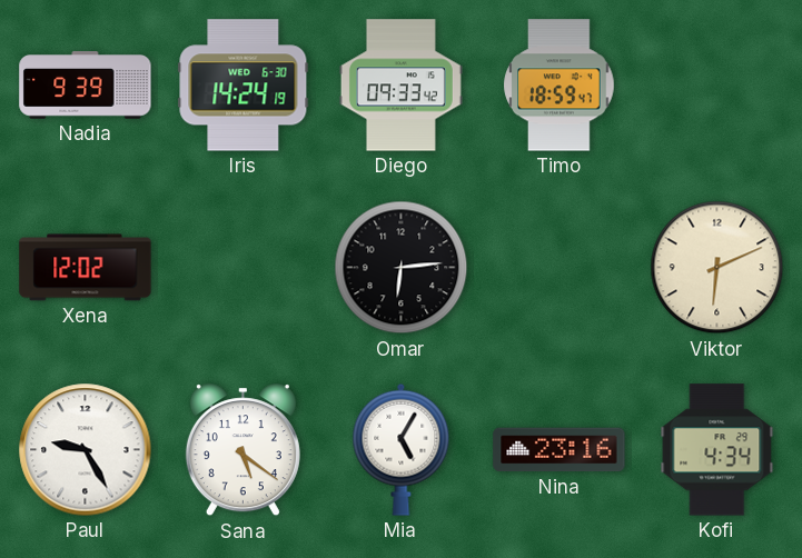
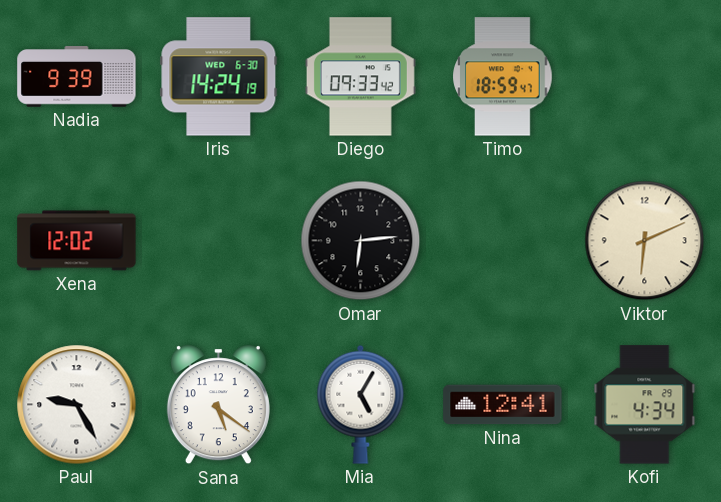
Nina: 23:16 -> 12:41 (503, 405)
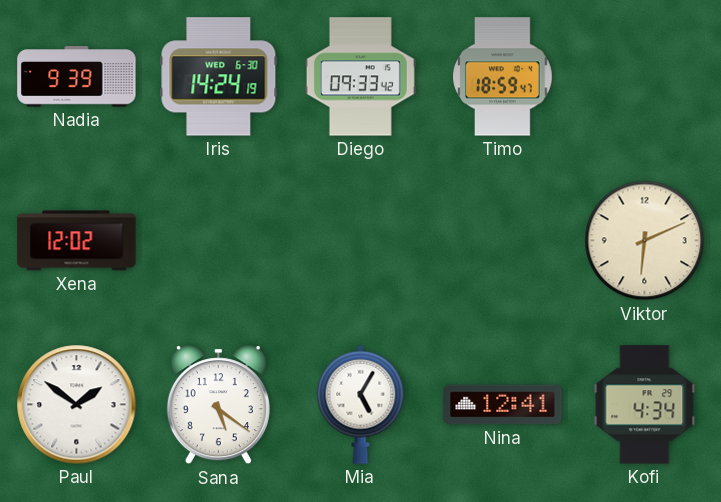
Omar: 6:14 -> none (361, 241)
Paul: 9:25 -> 1:51 (77, 405)
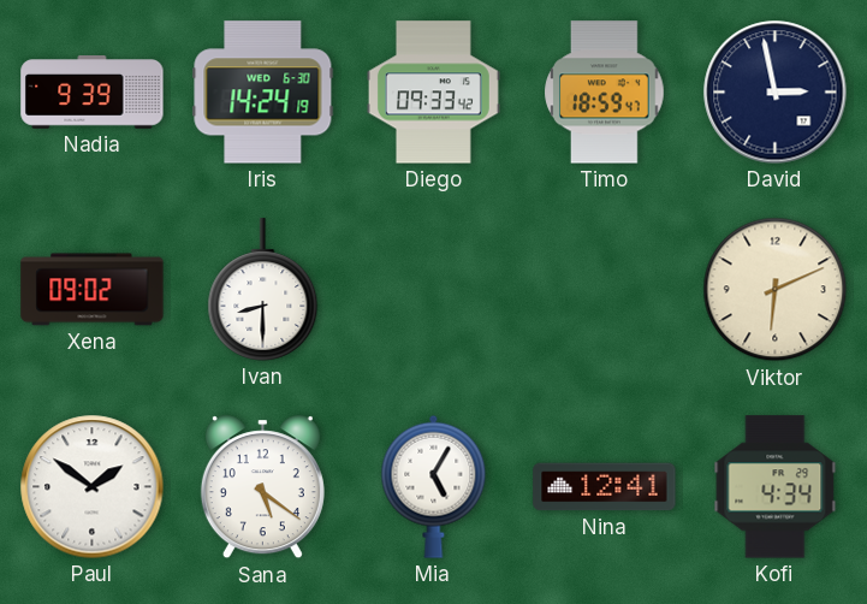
David: none -> 2:58 (776, 93)
Xena: 12:02 -> 09:02 (93, 290)
Ivan: none -> 8:30 (263, 290)
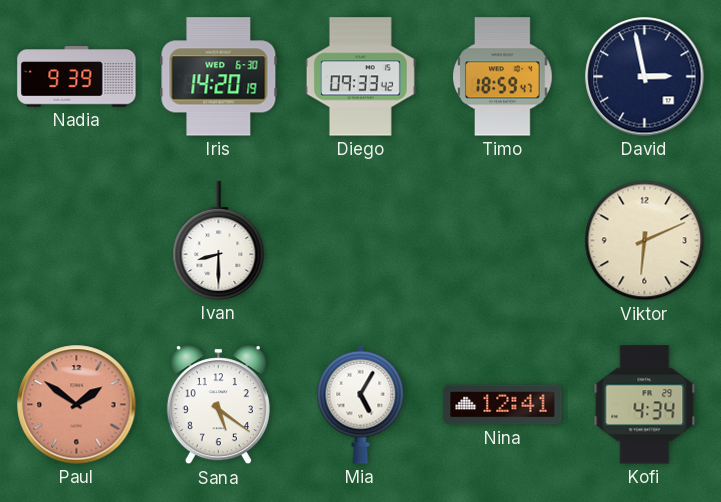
Iris: 14:24 -> 14:20 (219, 77)
Xena: 09:02 -> none (93, 290)
Paul dial: white -> salmon (77, 405)
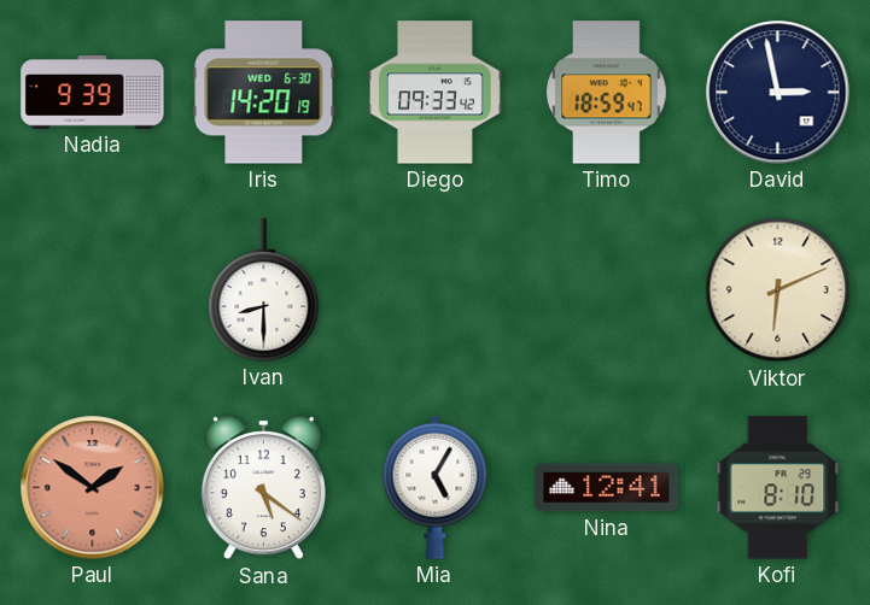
Kofi: 4:34 -> 8:10 (778, 488)
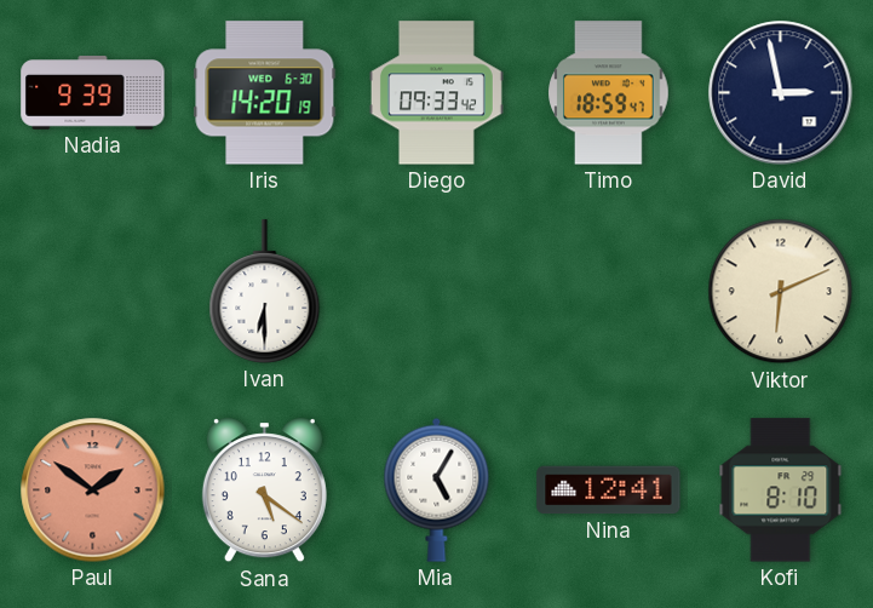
Ivan: 8:30 -> 6:30 (265, 292)
